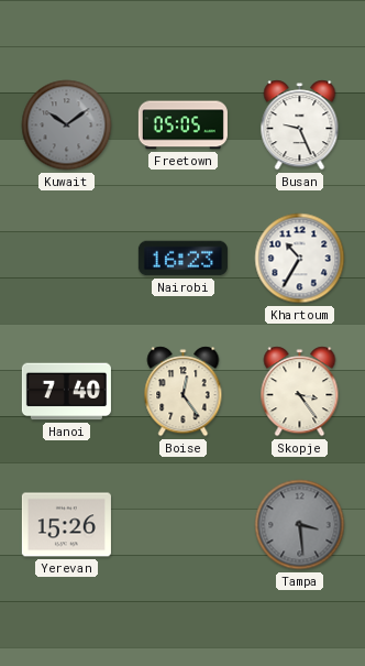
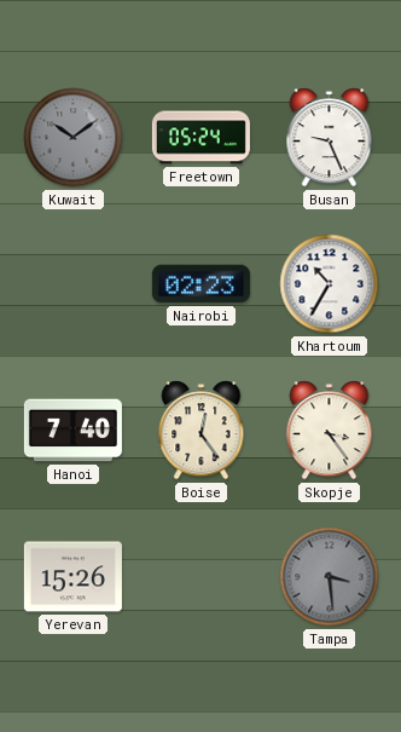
Freetown: 05:05 -> 05:24 (200, 138)
Nairobi: 16:23 -> 02:23 (200, 284)
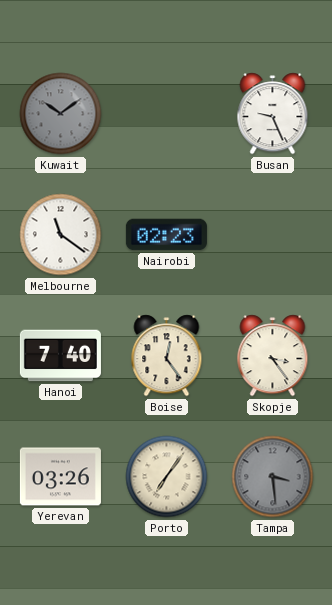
Freetown: 05:24 -> none (200, 138)
Melbourne: none -> 11:21 (61, 235)
Khartoum: 10:35 -> none (330, 284)
Yerevan: 15:26 -> 03:26 (60, 477)
Porto: none -> 7:06 (167, 477)
